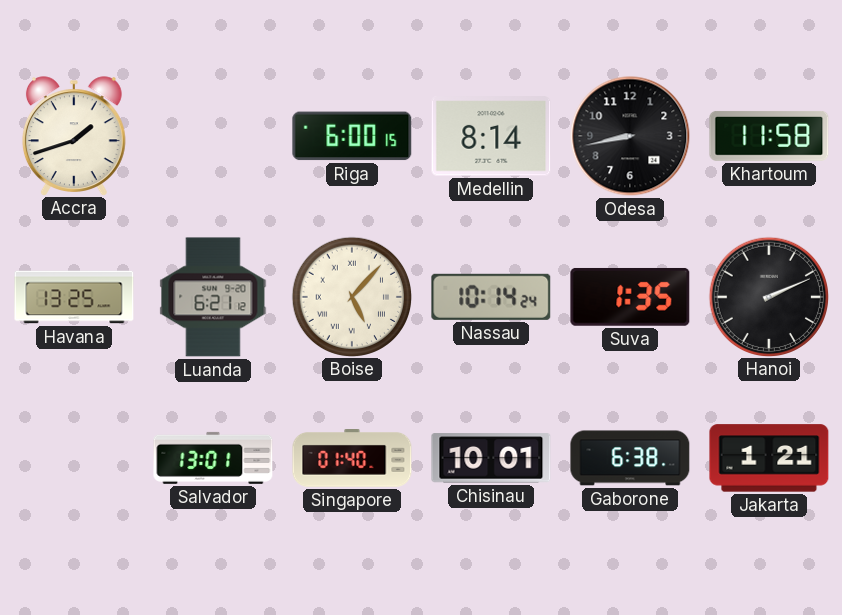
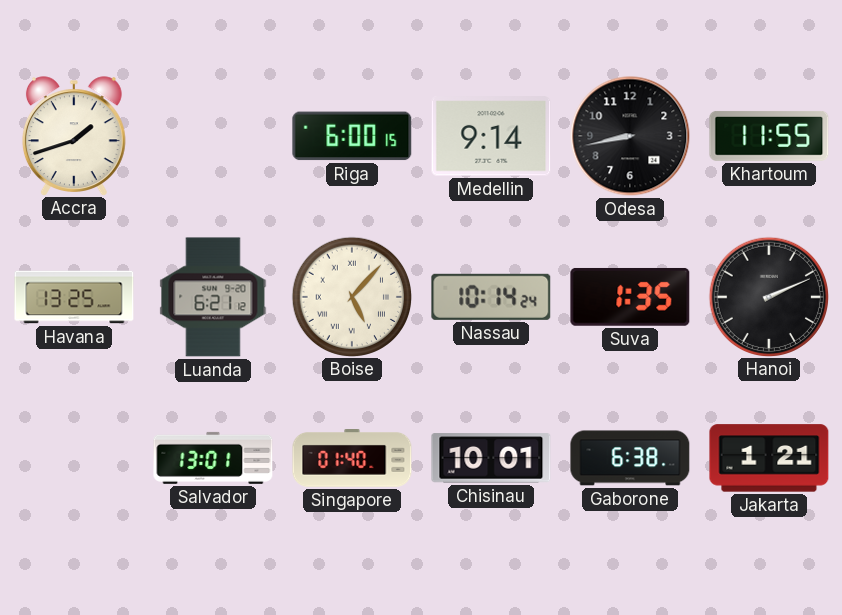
Medellin: 8:14 -> 9:14 (491, 136)
Khartoum: 11:58 -> 11:55 (769, 136)
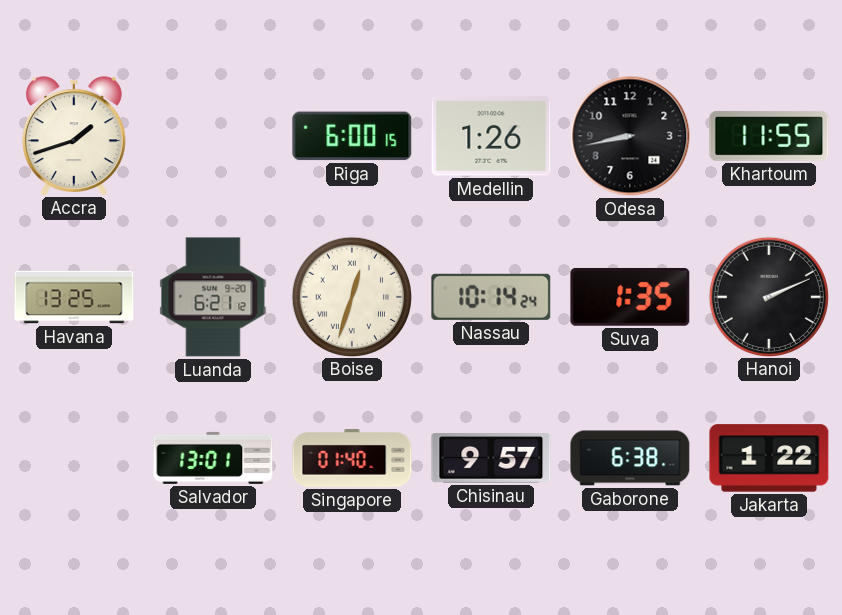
Medellin: 9:14 -> 1:26 (491, 136)
Boise: 5:07 -> 12:33 (351, 296)
Chisinau: 10:01 -> 9:57 (491, 458)
Jakarta: 1:21 -> 1:22 (769, 458)
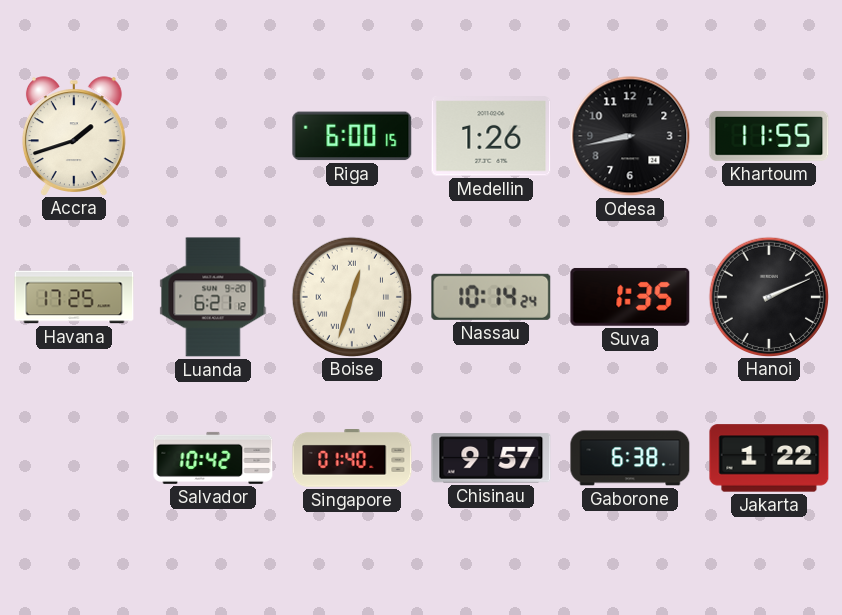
Havana: 13:25 -> 17:25 (74, 297)
Salvador: 13:01 -> 10:42 (213, 458)
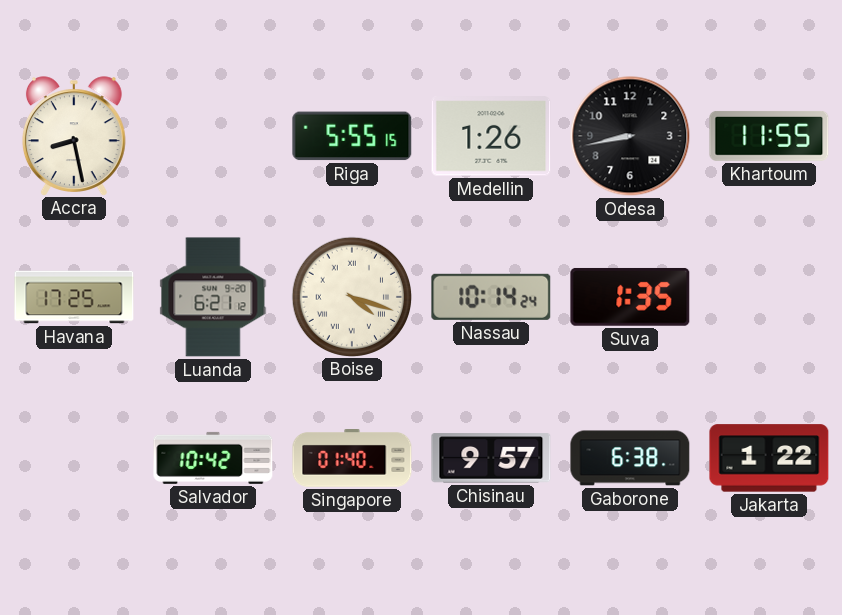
Accra: 1:42 -> 8:28 (74, 136)
Riga: 6:00 -> 5:55 (352, 136)
Boise: 12:33 -> 4:18 (351, 296)
Hanoi: 2:11 -> none (768, 296)
